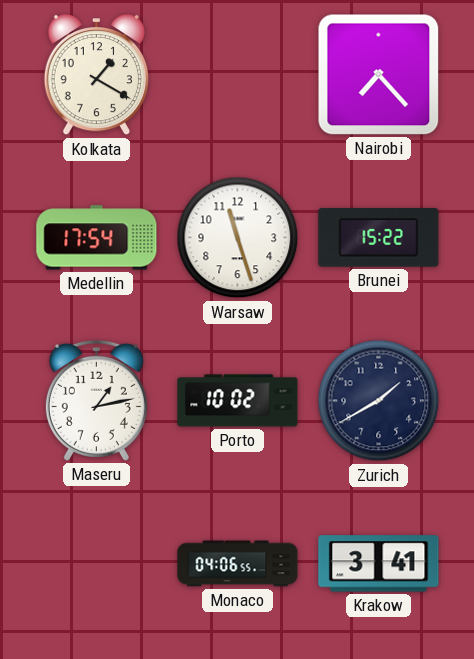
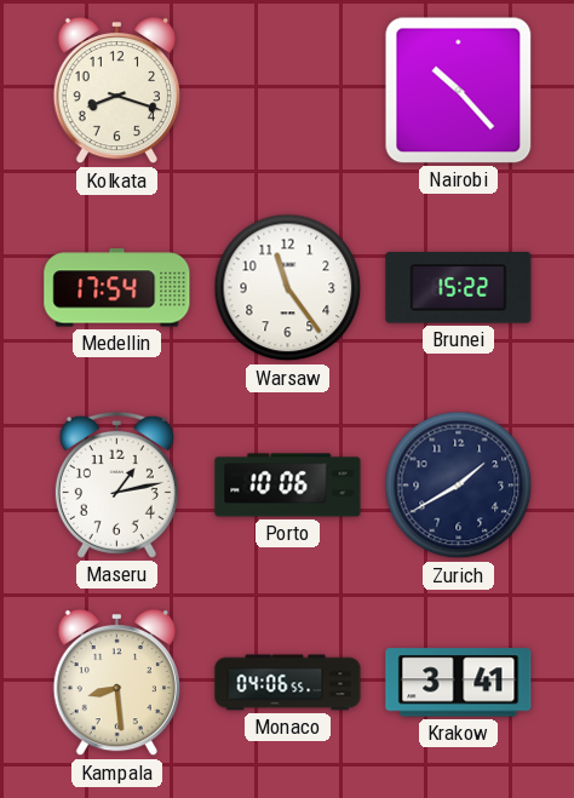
Kolkata: 1:20 -> 8:18 (116, 91)
Nairobi: 7:23 -> 10:23 (459, 91)
Warsaw: 11:27 -> 11:24 (288, 288)
Porto: 10:02 -> 10:06 (288, 486)
Kampala: none -> 8:29 (116, 683)
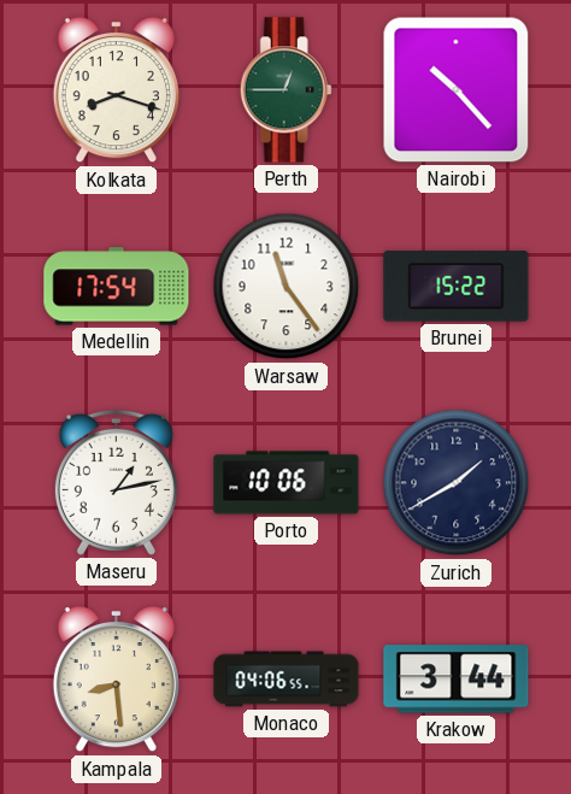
Perth: none -> 12:45 (285, 90)
Krakow: 3:41 -> 3:44 (457, 680)
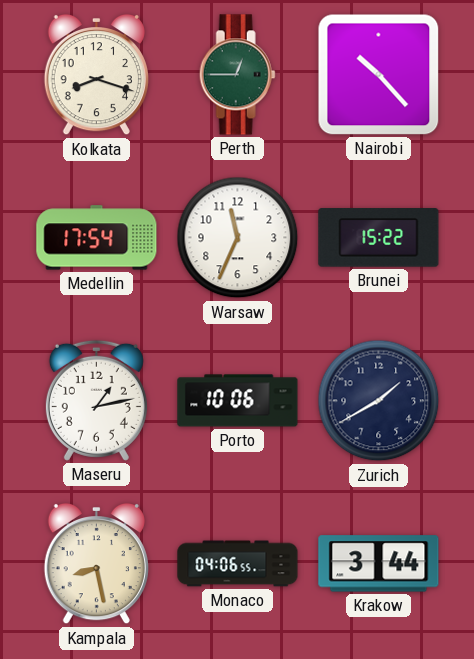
Warsaw: 11:24 -> 11:34 (238, 238)
Kampala: 8:29 -> 8:28 (96, 564)
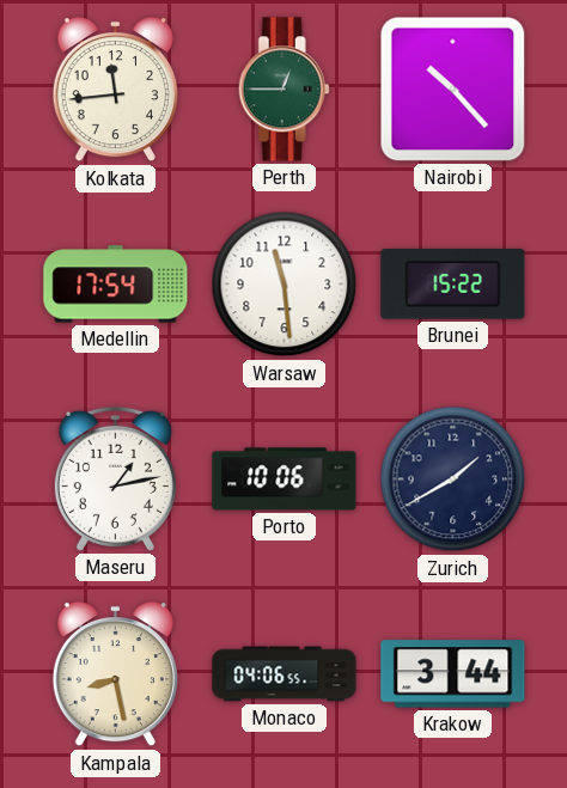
Kolkata: 8:18 -> 11:44 (115, 90)
Warsaw: 11:34 -> 11:29 (285, 285)
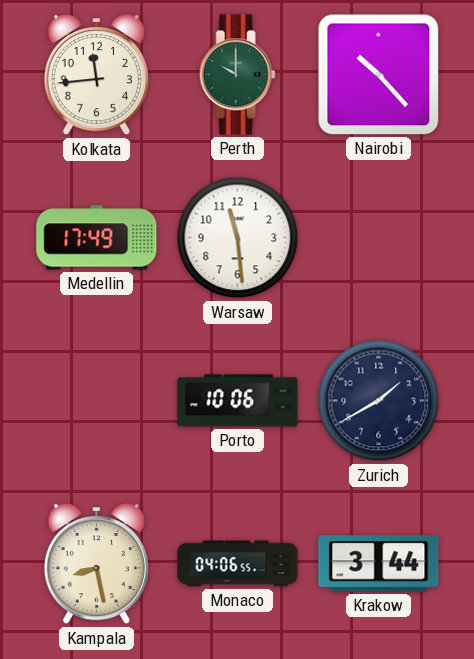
Perth: 12:45 -> 10:00 (237, 75)
Medellin: 17:54 -> 17:49 (97, 238)
Brunei: 15:22 -> none (453, 285)
Maseru: 1:13 -> none (115, 478)
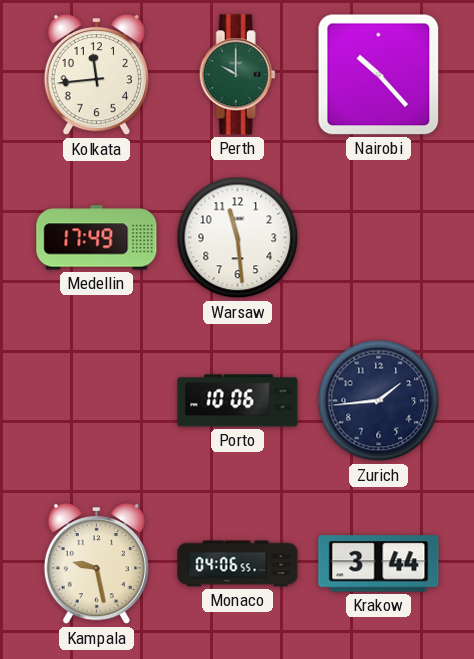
Zurich: 1:40 -> 1:44 (379, 401)
Kampala: 8:28 -> 9:28 (96, 564)
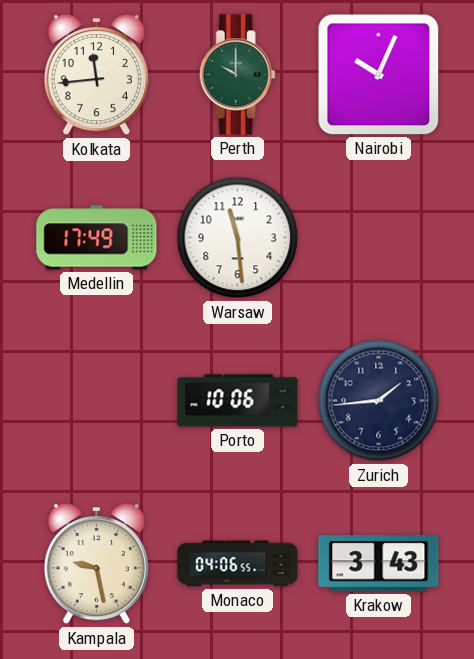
Nairobi: 10:23 -> 10:04 (379, 75)
Krakow: 3:44 -> 3:43 (379, 564)
